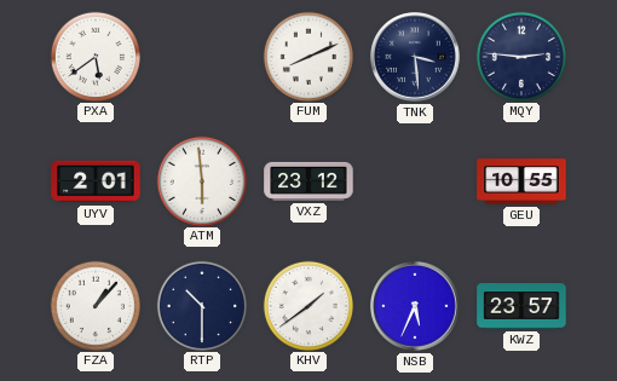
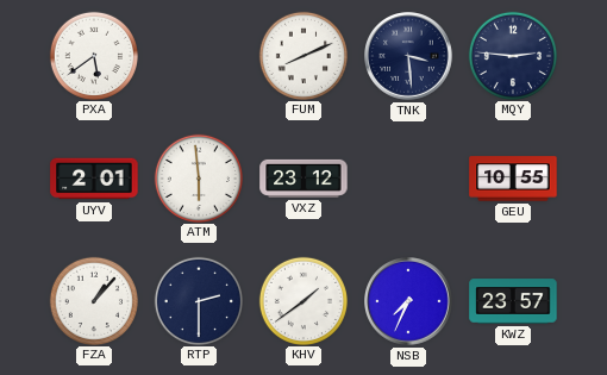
RTP: 10:30 -> 2:30 (198, 300)
NSB: 5:34 -> 7:34 (408, 301)
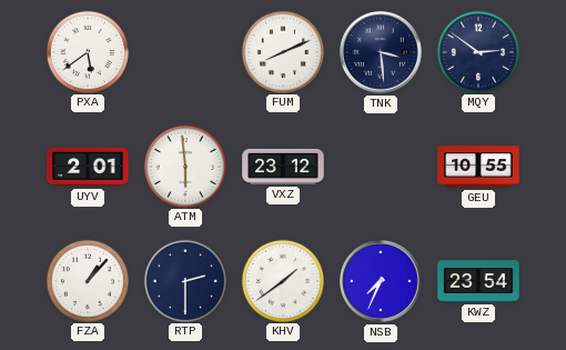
MQY: 2:46 -> 2:51 (477, 51)
KWZ: 23:57 -> 23:54 (478, 281)
